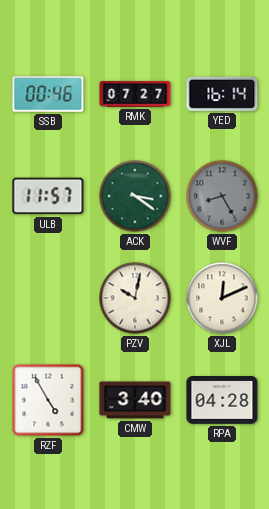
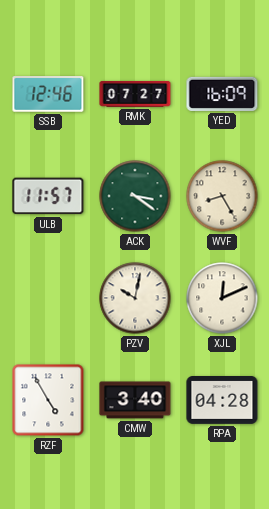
SSB: 00:46 -> 12:46 (48, 94)
YED: 16:14 -> 16:09 (222, 94)
WVF dial: grey -> cream (222, 196)
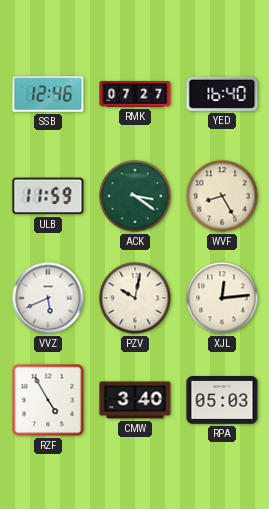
YED: 16:09 -> 16:40 (222, 94)
ULB: 11:57 -> 11:59 (48, 196)
VVZ: none -> 5:41 (48, 298)
XJL: 12:11 -> 12:14 (222, 298)
RPA: 04:28 -> 05:03 (222, 401)
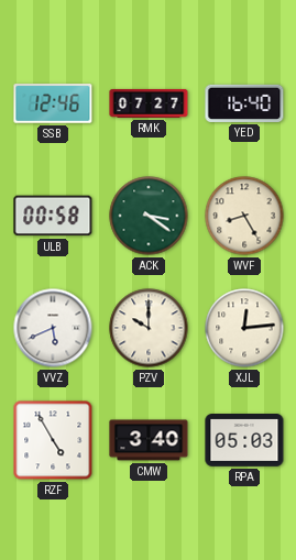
ULB: 11:59 -> 00:58 (53, 216)
PZV: 10:02 -> 10:00 (149, 328)
